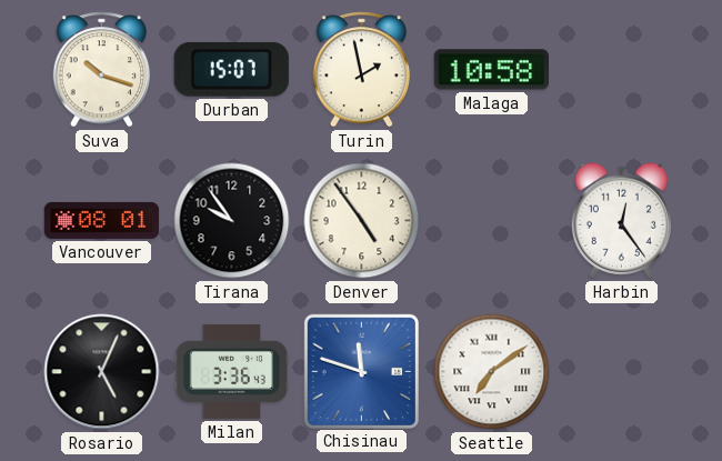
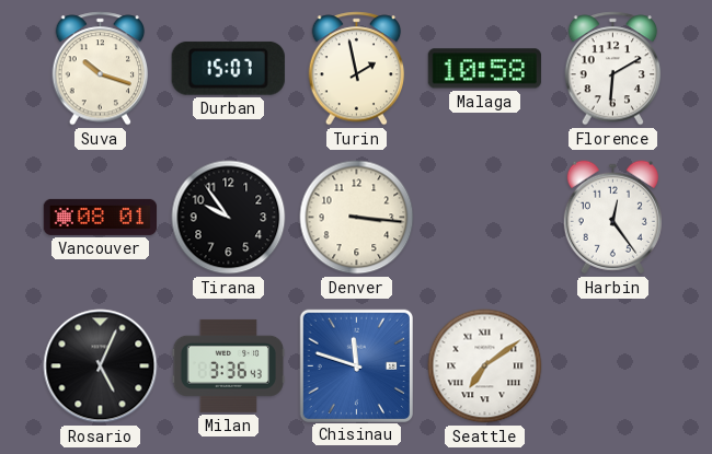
Florence: none -> 6:10 (613, 69)
Denver: 4:54 -> 3:16 (357, 218)
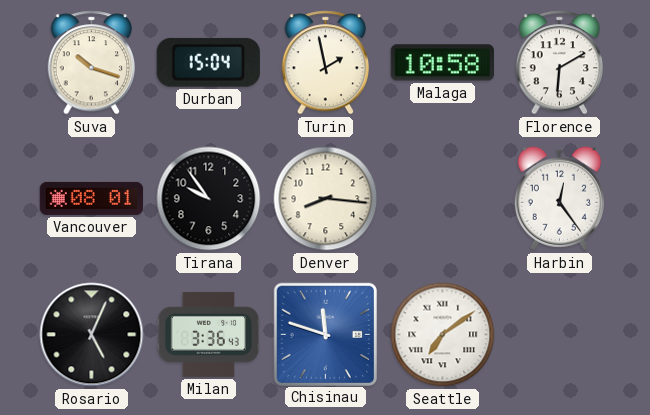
Durban: 15:07 -> 15:04 (208, 62)
Denver: 3:16 -> 8:16 (326, 199)
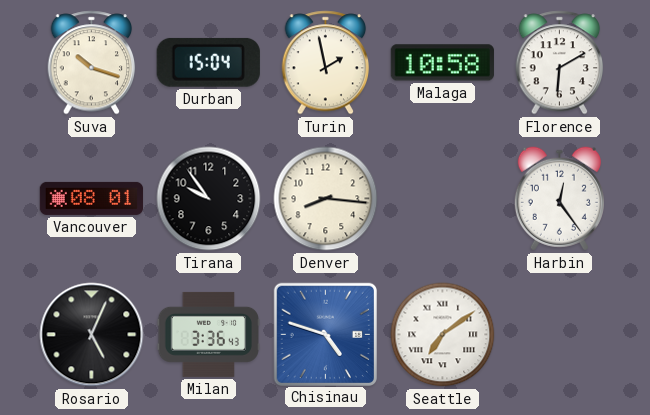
Chisinau: 11:48 -> 4:48 (325, 334)
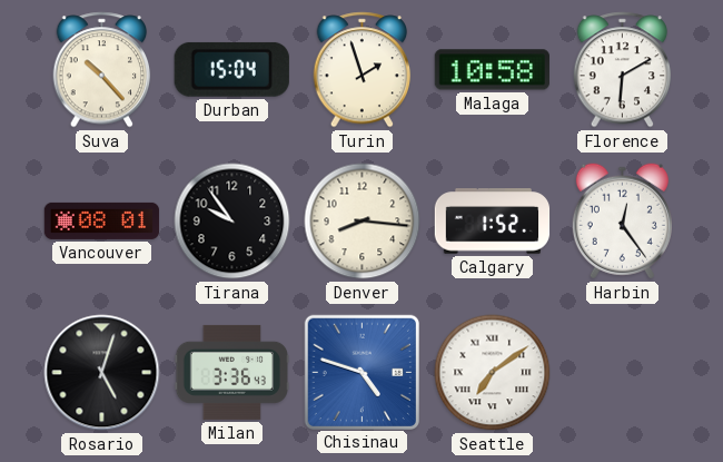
Suva: 10:18 -> 10:23 (102, 70)
Turin: 1:58 -> 1:57 (363, 70)
Calgary: none -> 1:52 (493, 222)
Rosario: 5:04 -> 5:03 (102, 373)
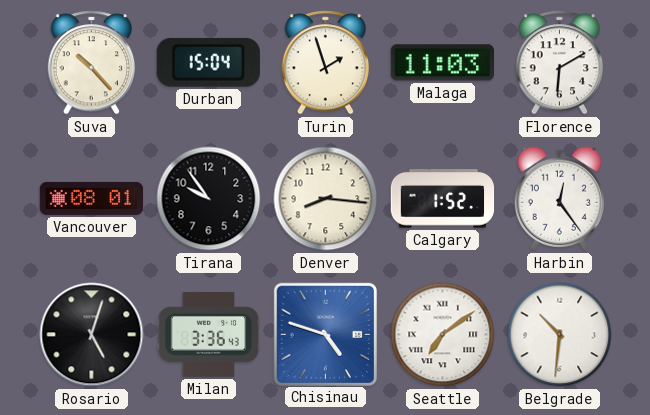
Malaga: 10:58 -> 11:03 (442, 63)
Belgrade: none -> 10:31 (560, 335)
